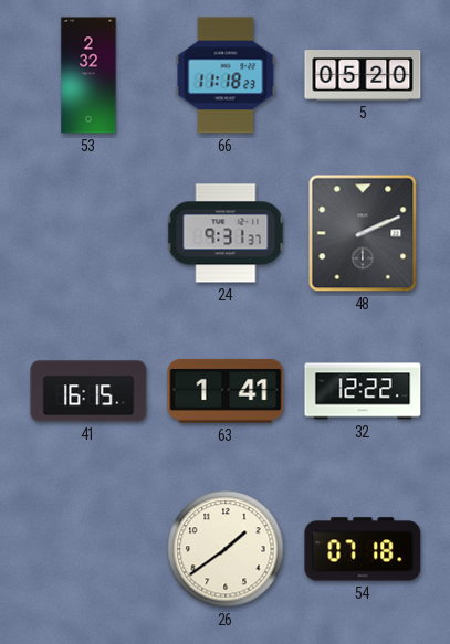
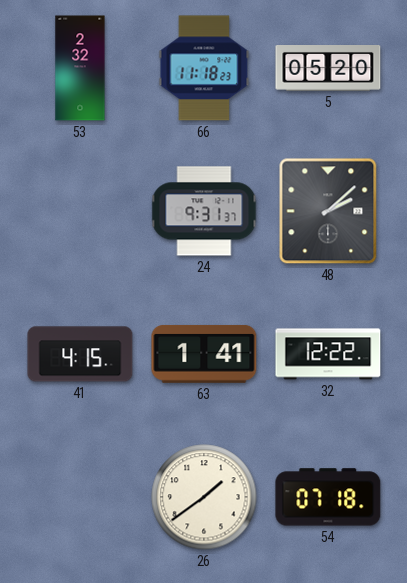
48: 2:11 -> 2:08 (328, 211)
41: 16:15 -> 4:15 (80, 354)
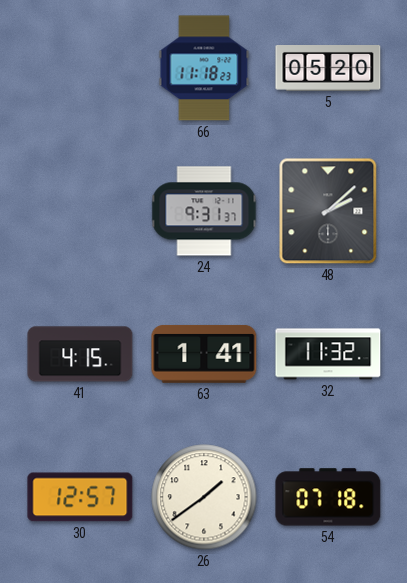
53: 2:32 -> none (80, 68)
32: 12:22 -> 11:32 (328, 354)
30: none -> 12:57 (80, 497)
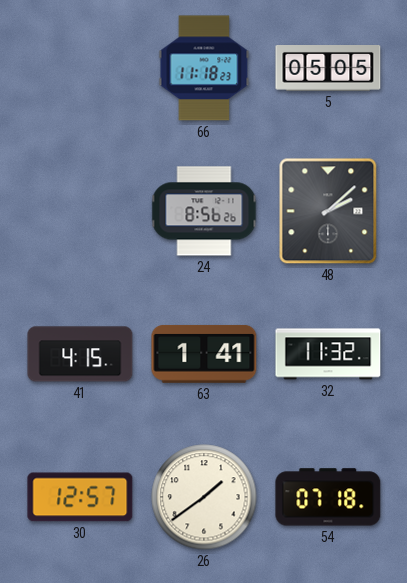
5: 05:20 -> 05:05 (328, 68)
24: 9:31 -> 8:56 (204, 211)
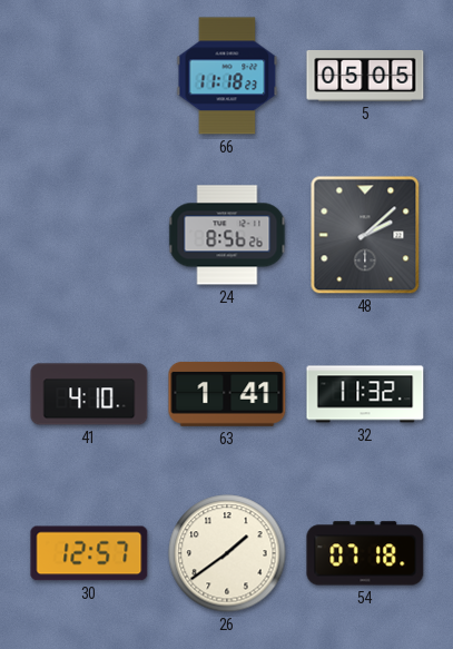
41: 4:15 -> 4:10 (89, 394)
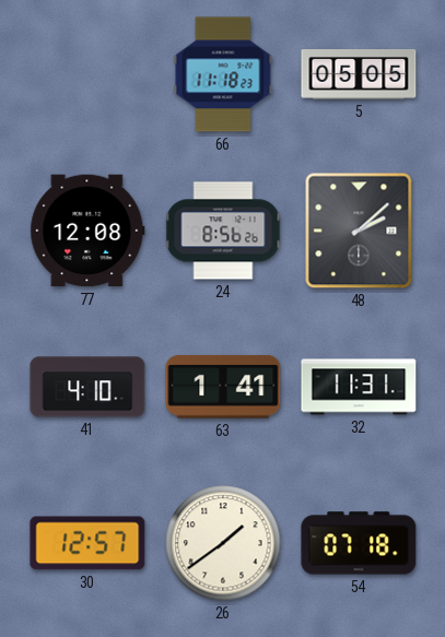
77: none -> 12:08 (87, 231)
32: 11:32 -> 11:31 (359, 387)
